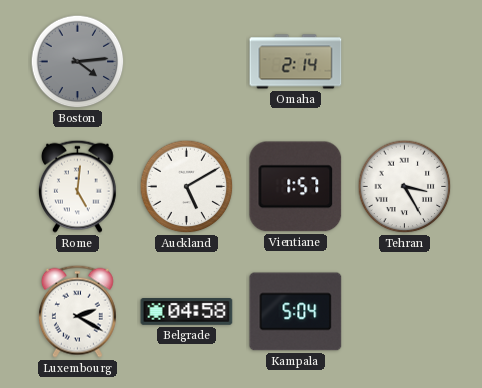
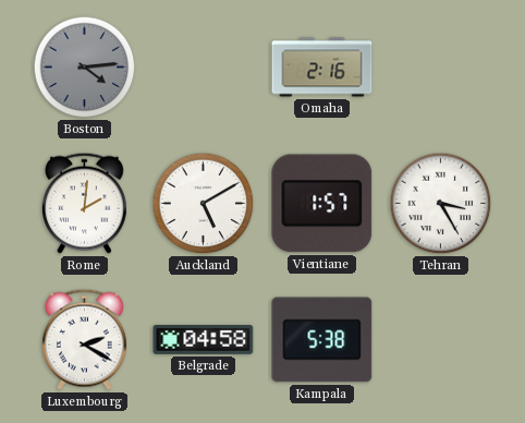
Omaha: 2:14 -> 2:16 (322, 68)
Rome: 5:01 -> 2:01 (84, 203)
Kampala: 5:04 -> 5:38 (322, 340)
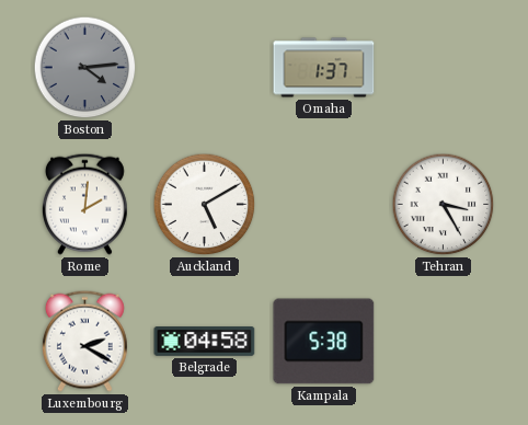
Omaha: 2:16 -> 1:37 (324, 68)
Vientiane: 1:57 -> none (322, 204)
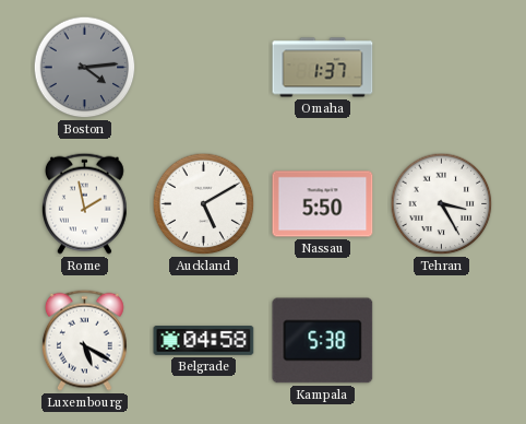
Rome: 2:01 -> 1:58 (84, 203)
Nassau: none -> 5:50 (323, 204)
Luxembourg: 2:20 -> 5:20 (84, 340)
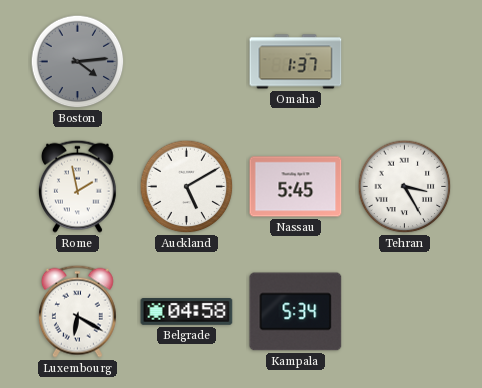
Nassau: 5:50 -> 5:45 (296, 187)
Luxembourg: 5:20 -> 6:20 (77, 311)
Kampala: 5:38 -> 5:34 (296, 312)
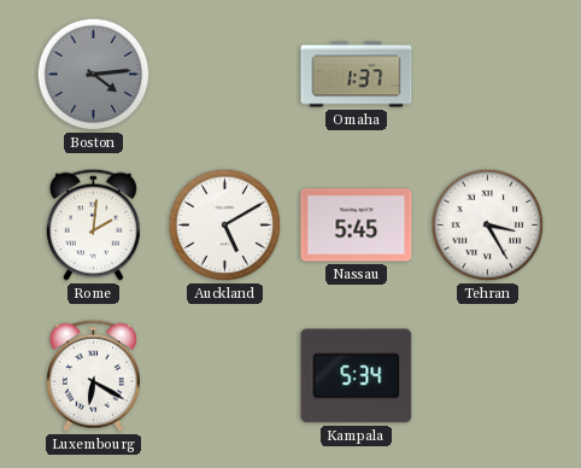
Rome: 1:58 -> 2:01 (93, 224)
Belgrade: 04:58 -> none (187, 312)
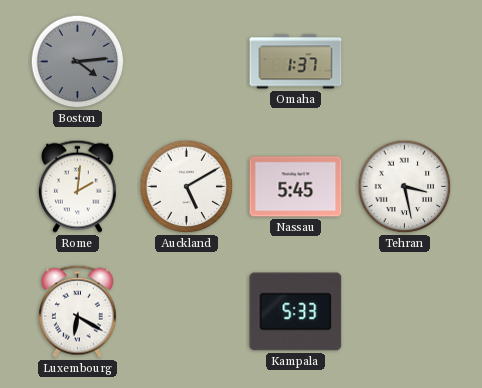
Tehran: 3:25 -> 3:28 (405, 187)
Kampala: 5:34 -> 5:33 (296, 312)
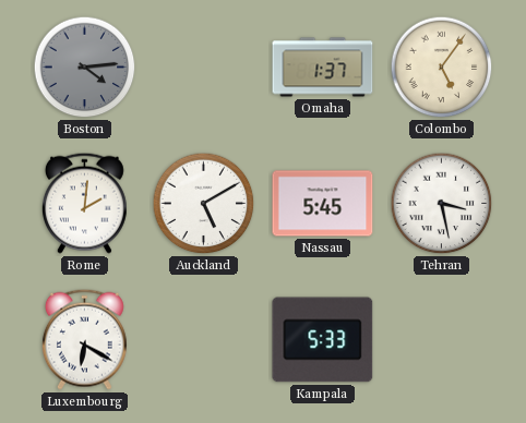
Colombo: none -> 5:06 (442, 68)
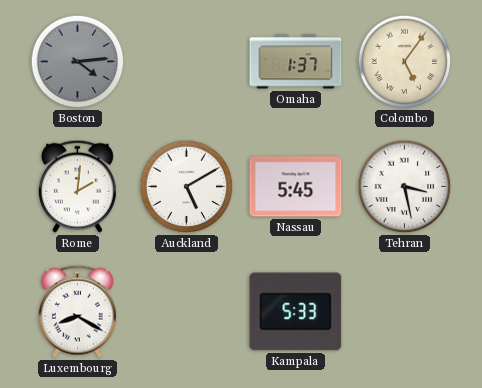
Luxembourg: 6:20 -> 8:20 (77, 311)
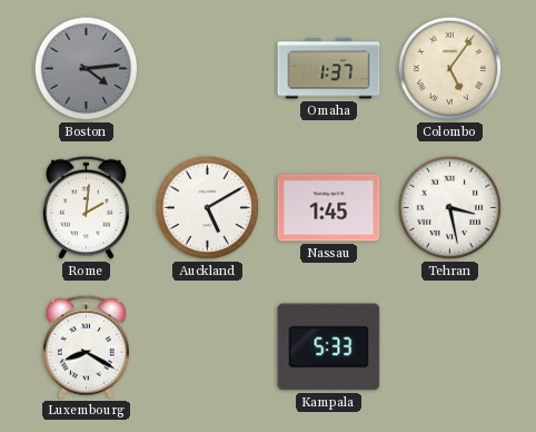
Nassau: 5:45 -> 1:45 (329, 208)
